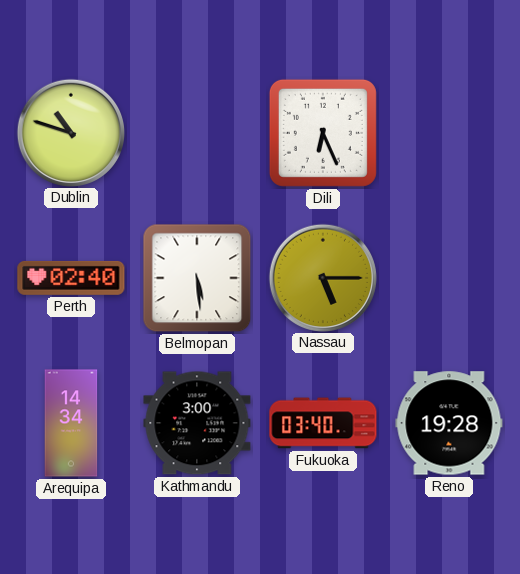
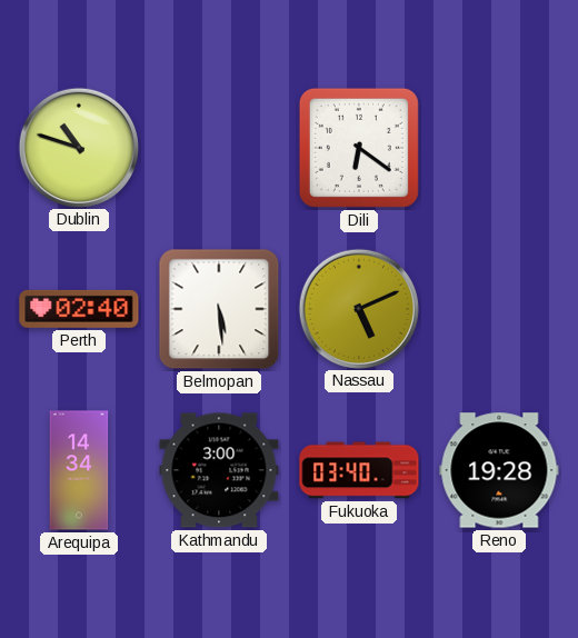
Dili: 6:26 -> 6:21 (359, 148)
Nassau: 5:15 -> 5:11 (358, 308)
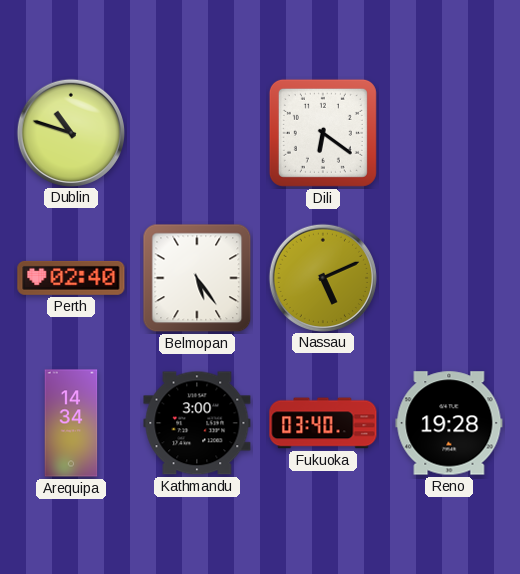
Belmopan: 5:29 -> 5:24 (197, 278)
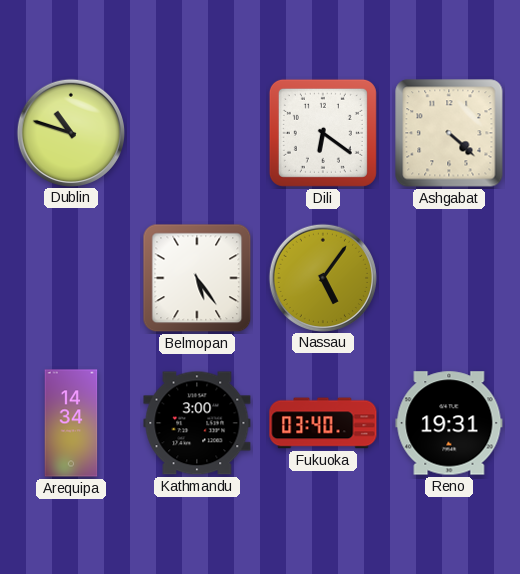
Ashgabat: none -> 4:22 (449, 133)
Perth: 02:40 -> none (71, 278)
Nassau: 5:11 -> 5:06 (322, 277)
Reno: 19:28 -> 19:31 (449, 423)
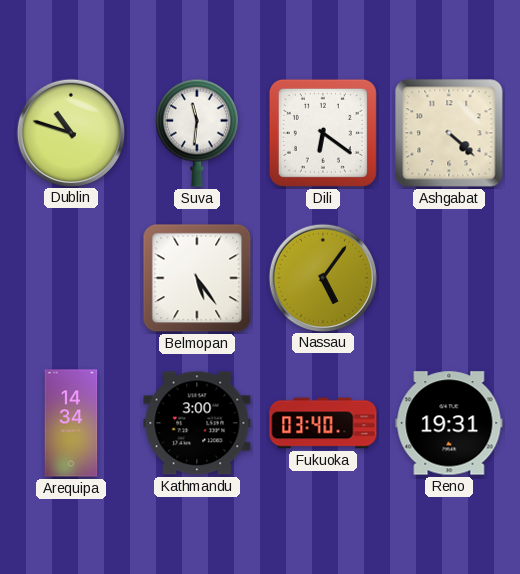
Suva: none -> 11:31 (197, 133)
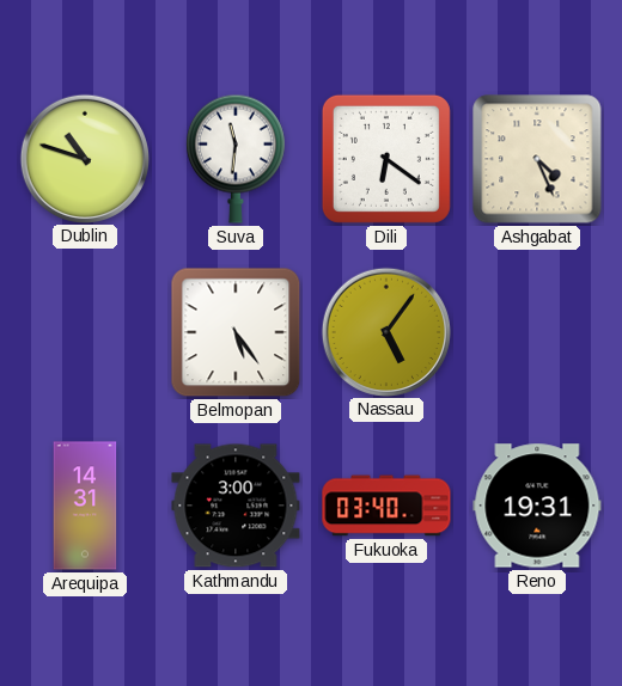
Ashgabat: 4:22 -> 4:26 (537, 159)
Arequipa: 14:34 -> 14:31 (85, 506)
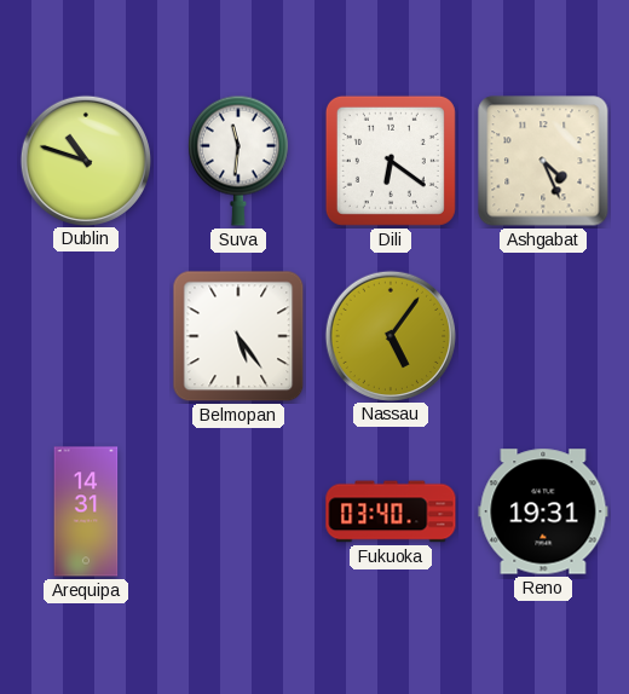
Kathmandu: 3:00 -> none (236, 506)
